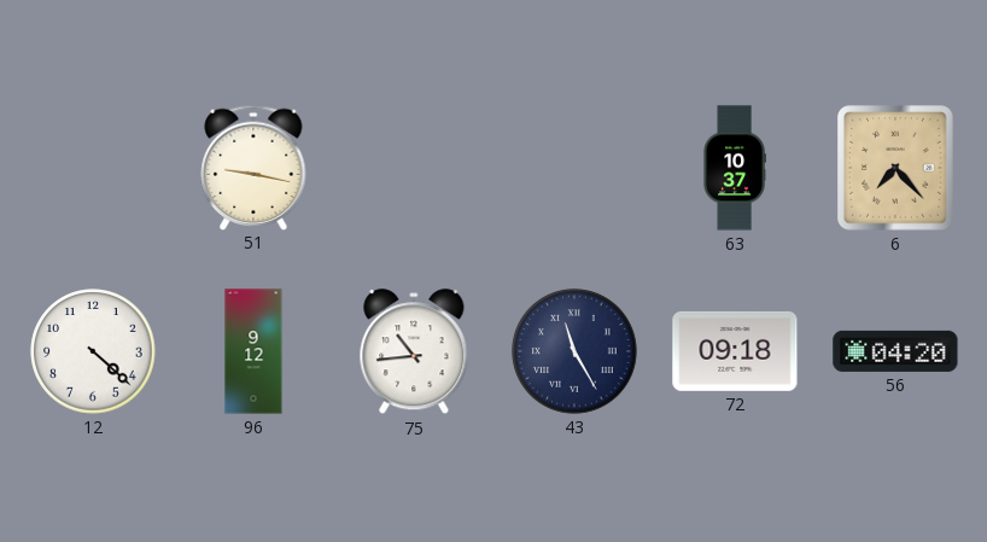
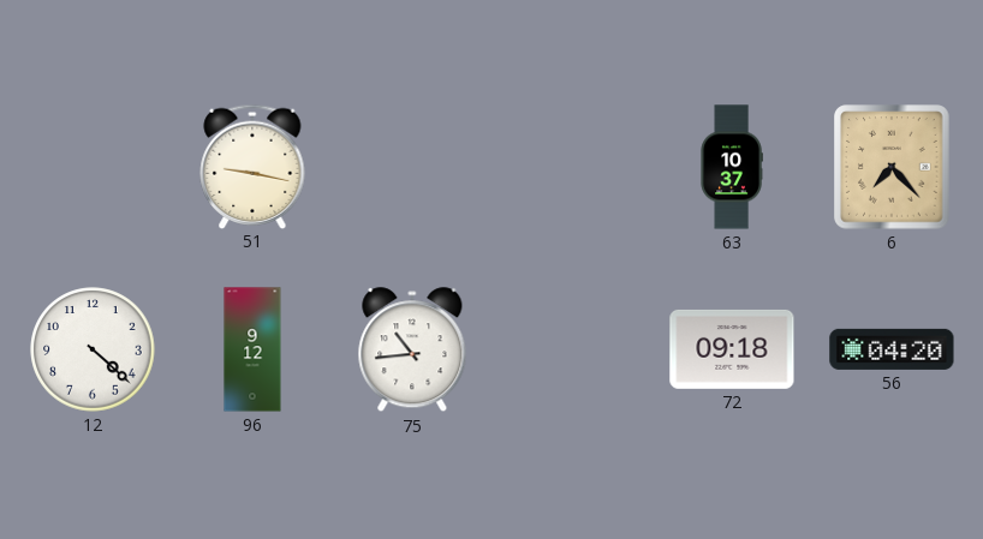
43: 11:25 -> none (574, 351)
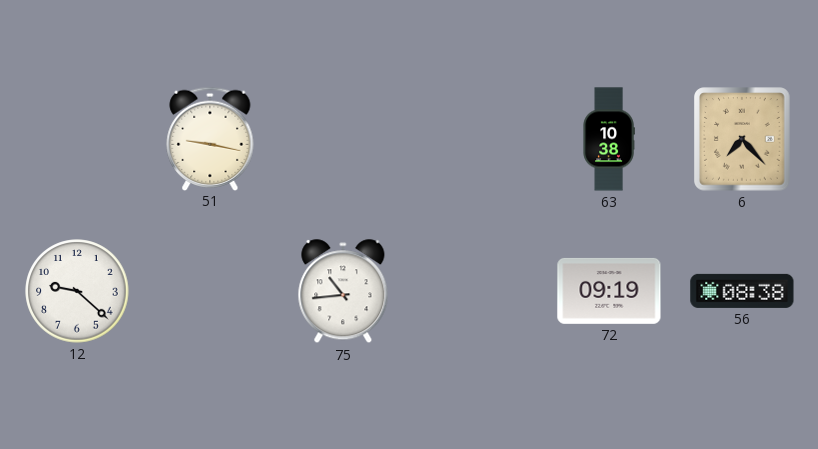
63: 10:37 -> 10:38 (609, 139)
12: 4:22 -> 9:22 (77, 291)
96: 9:12 -> none (252, 349)
72: 09:18 -> 09:19 (609, 291)
56: 04:20 -> 08:38 (742, 291)
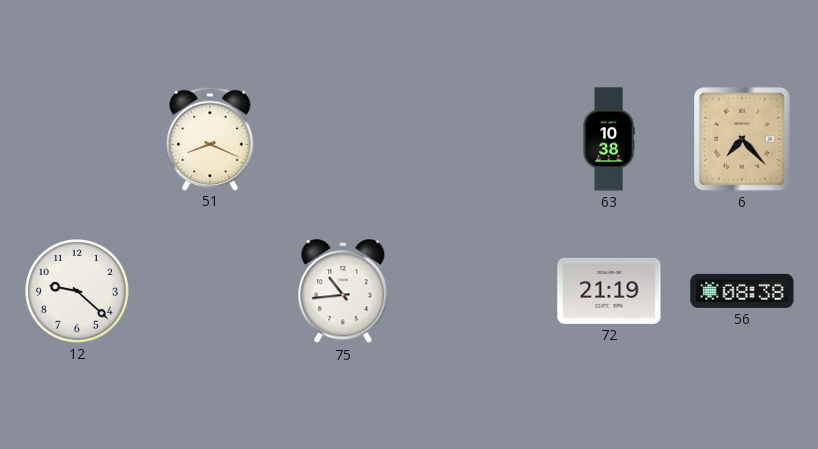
51: 9:17 -> 8:19 (210, 138)
72: 09:19 -> 21:19 (609, 291)
